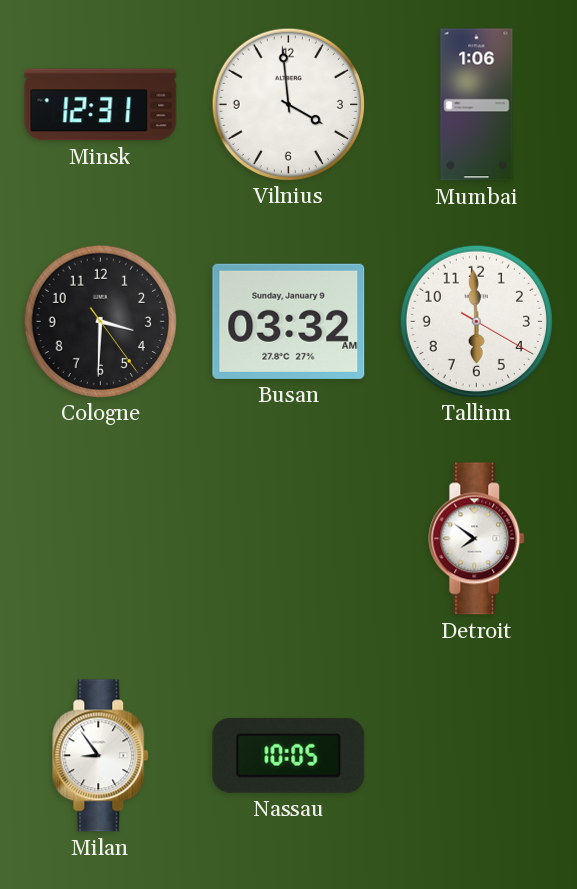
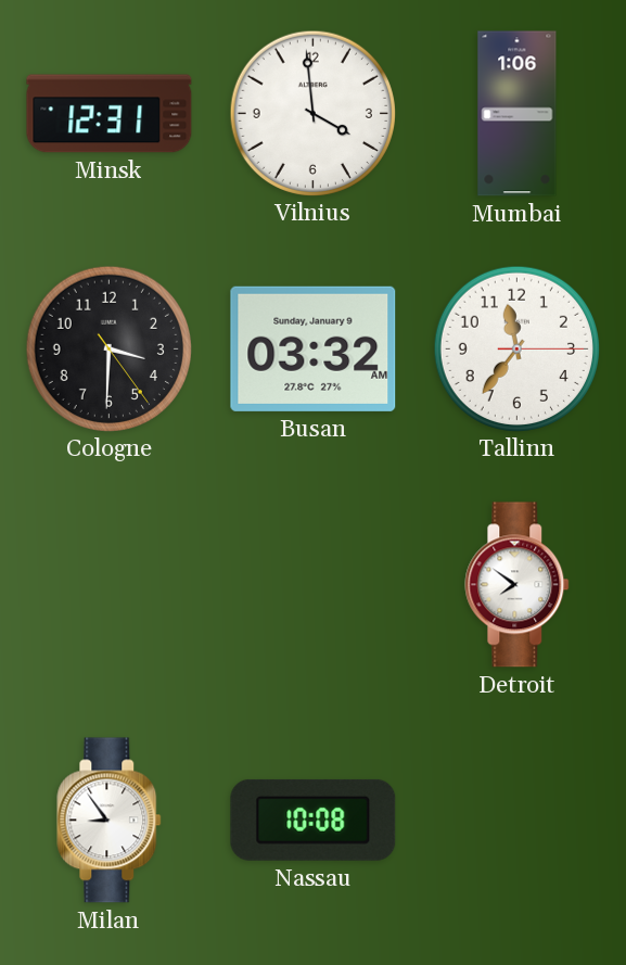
Tallinn: 5:59 -> 11:36 (516, 348)
Nassau: 10:05 -> 10:08 (314, 820)
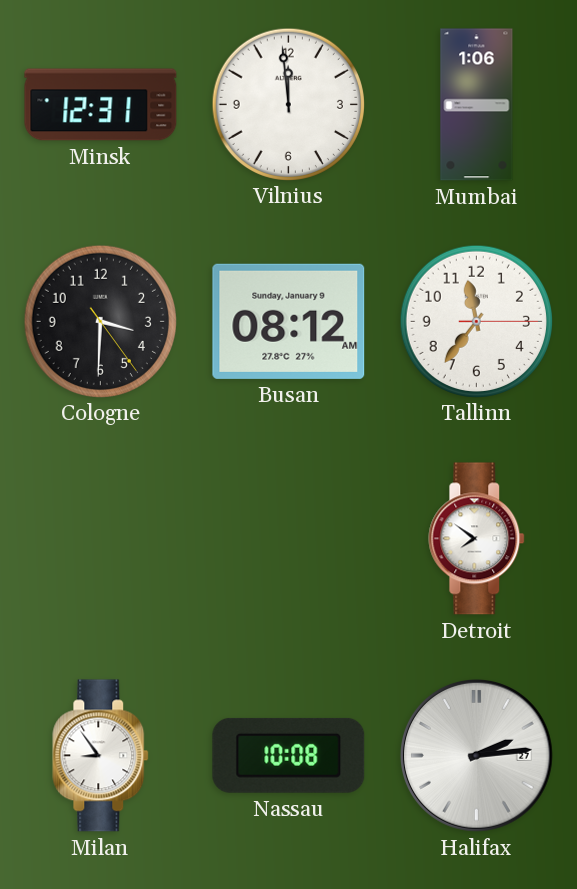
Vilnius: 3:59 -> 11:59 (288, 104)
Busan: 03:32 -> 08:12 (289, 321)
Halifax: none -> 2:14 (476, 755)
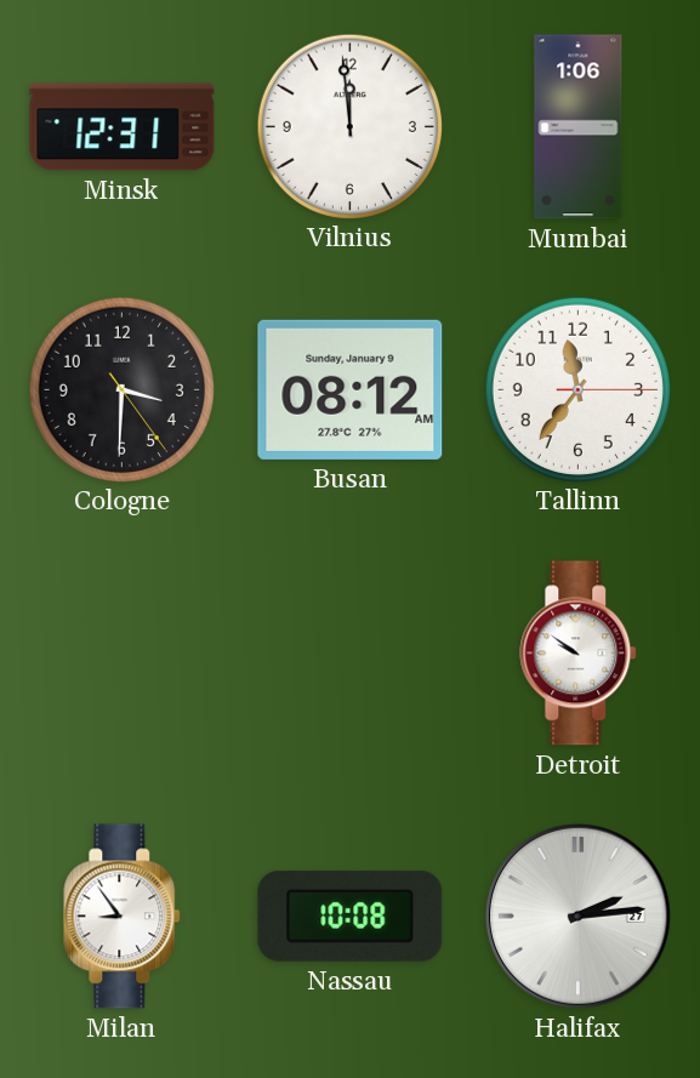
Detroit: 7:51 -> 9:51 (579, 654)
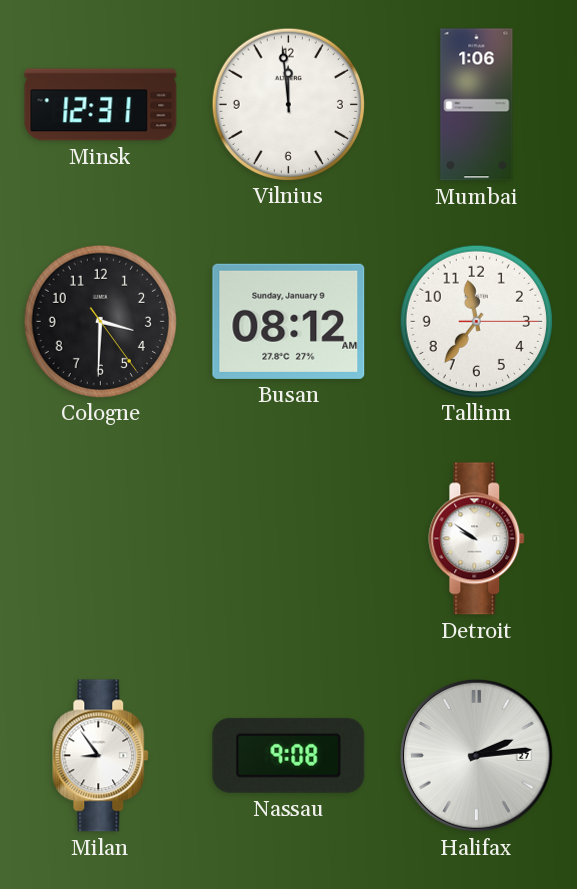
Nassau: 10:08 -> 9:08 (289, 755)
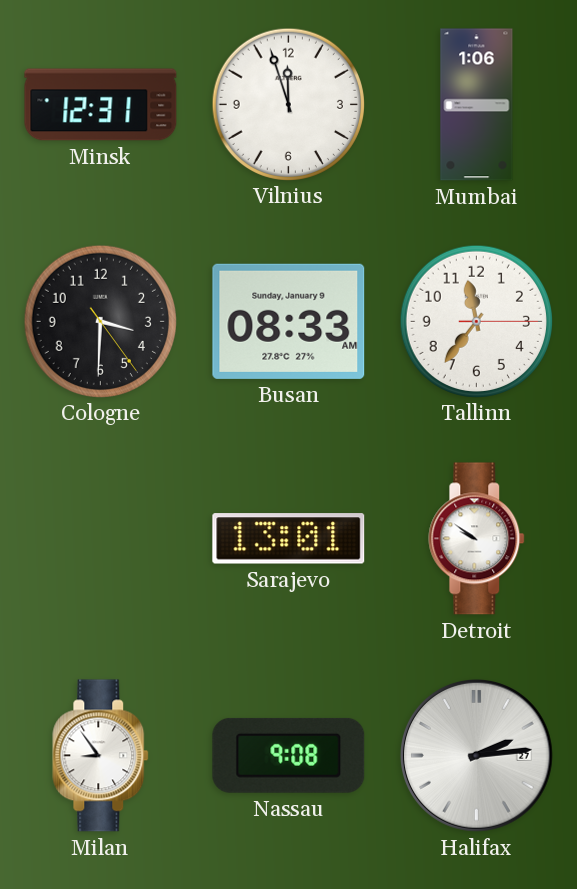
Vilnius: 11:59 -> 11:57 (288, 104)
Busan: 08:12 -> 08:33 (289, 321)
Sarajevo: none -> 13:01 (289, 539)
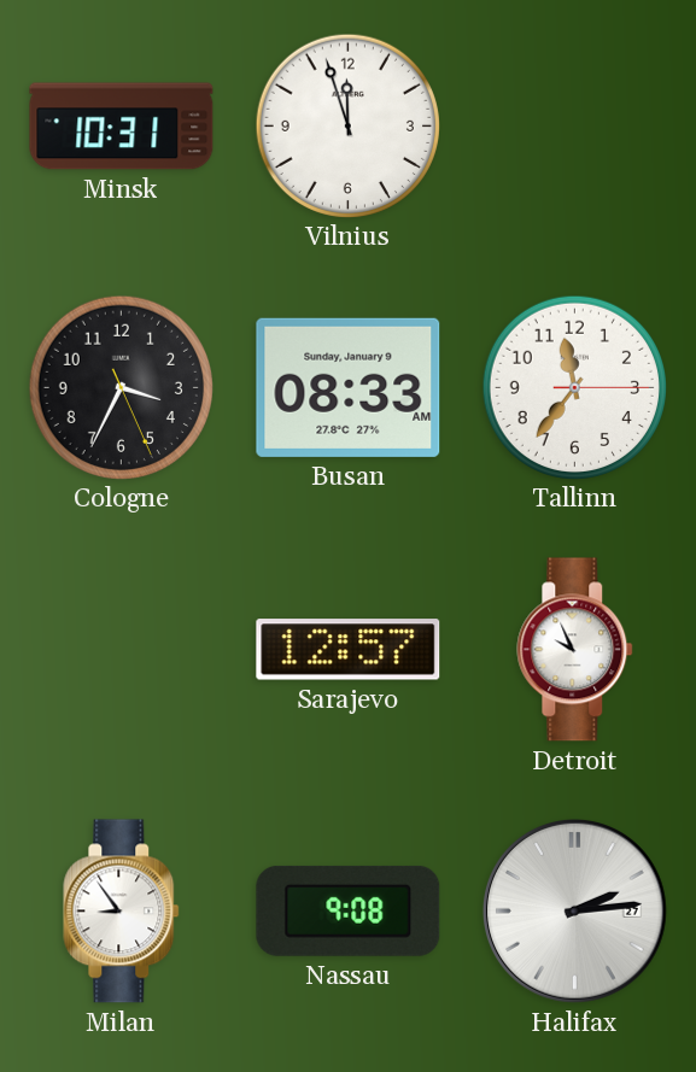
Minsk: 12:31 -> 10:31 (122, 127)
Mumbai: 1:06 -> none (477, 105)
Cologne: 3:30 -> 3:34 (121, 387)
Sarajevo: 13:01 -> 12:57 (349, 650)
Detroit: 9:51 -> 9:56 (575, 650)
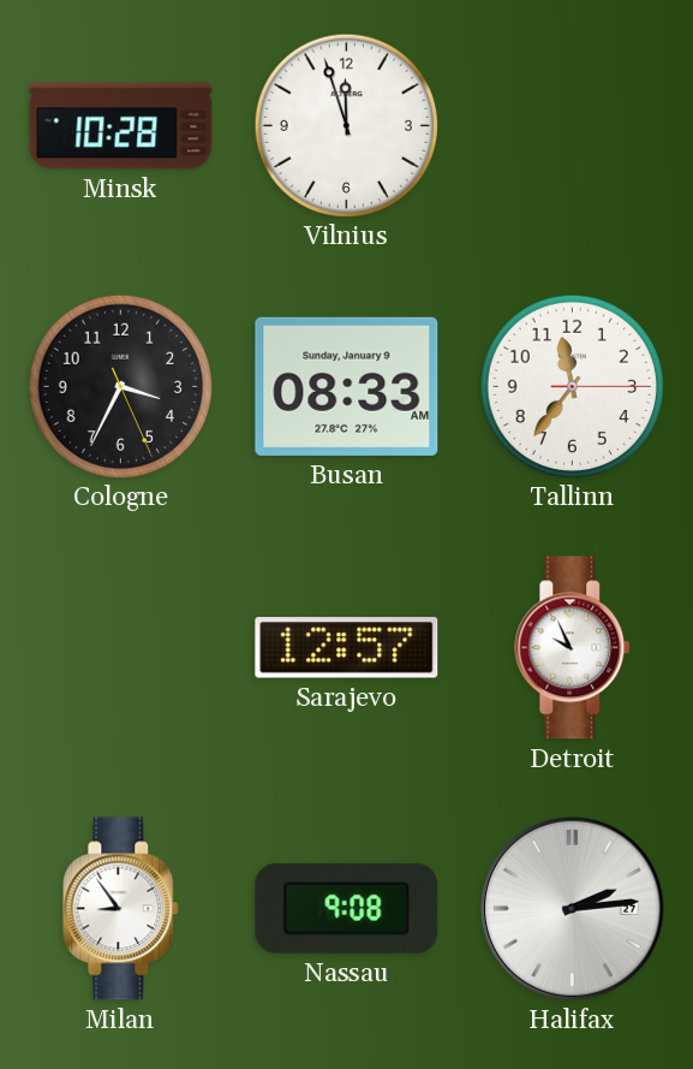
Minsk: 10:31 -> 10:28 (121, 126)
